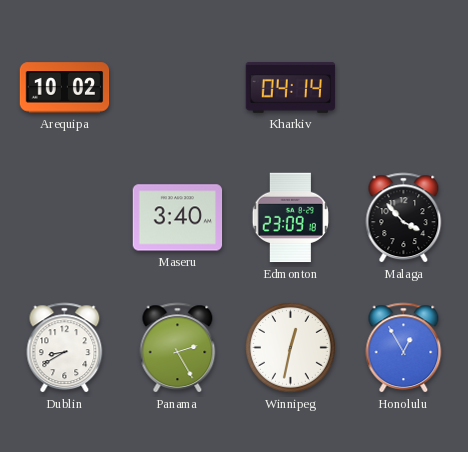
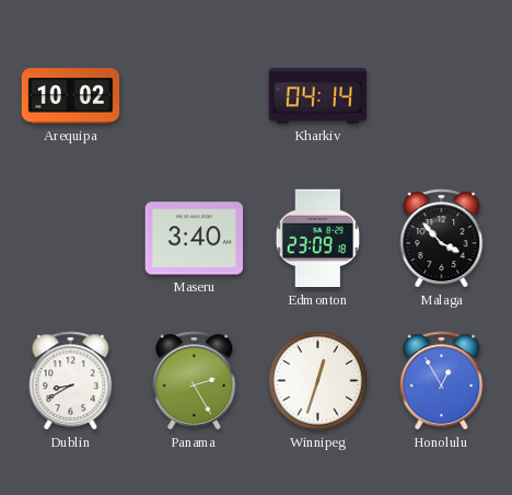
Winnipeg: 12:32 -> 12:33 (318, 381)
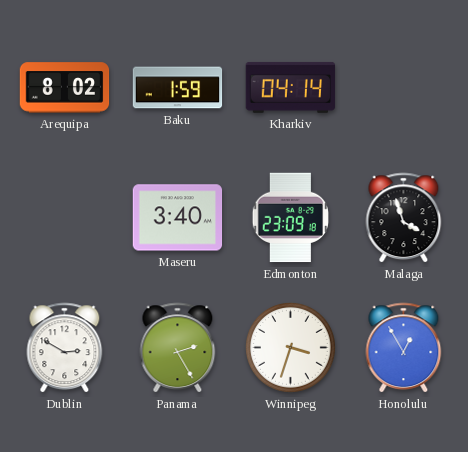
Arequipa: 10:02 -> 8:02 (65, 88)
Baku: none -> 1:59 (178, 88)
Malaga: 3:53 -> 3:57 (404, 218)
Dublin: 8:40 -> 2:50 (65, 348)
Winnipeg: 12:33 -> 3:33 (291, 348)
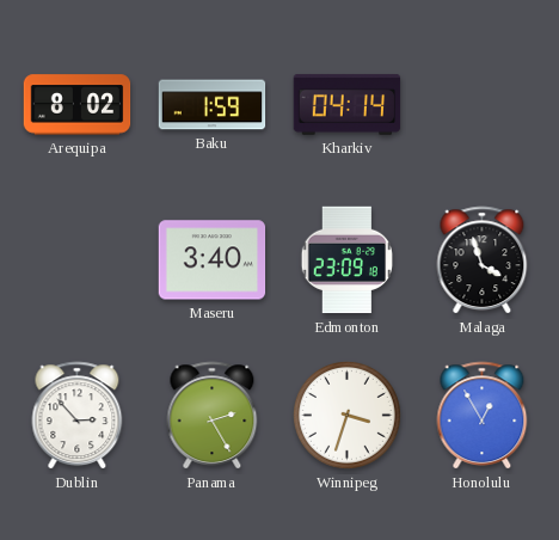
Dublin: 2:50 -> 2:53 (78, 416)
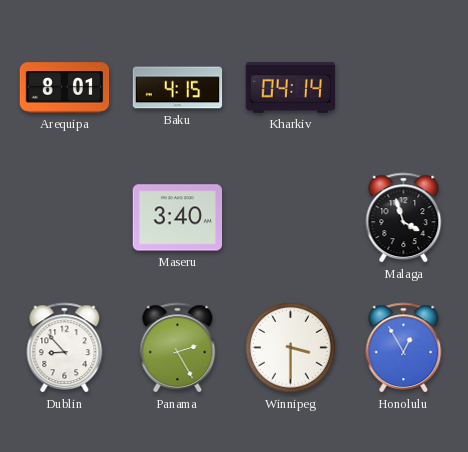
Arequipa: 8:02 -> 8:01 (65, 88)
Baku: 1:59 -> 4:15 (178, 88)
Edmonton: 23:09 -> none (346, 260)
Dublin: 2:53 -> 8:53 (65, 348)
Winnipeg: 3:33 -> 3:30 (291, 348)
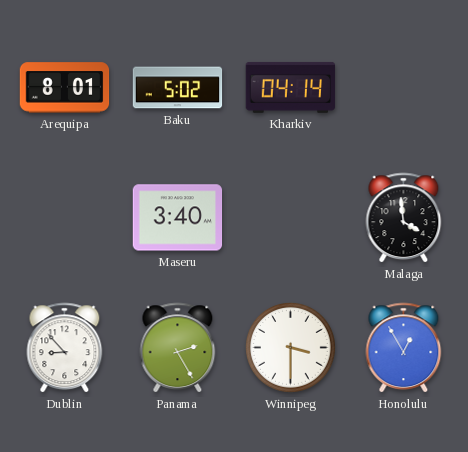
Baku: 4:15 -> 5:02 (178, 88)
Malaga: 3:57 -> 3:59 (404, 218)
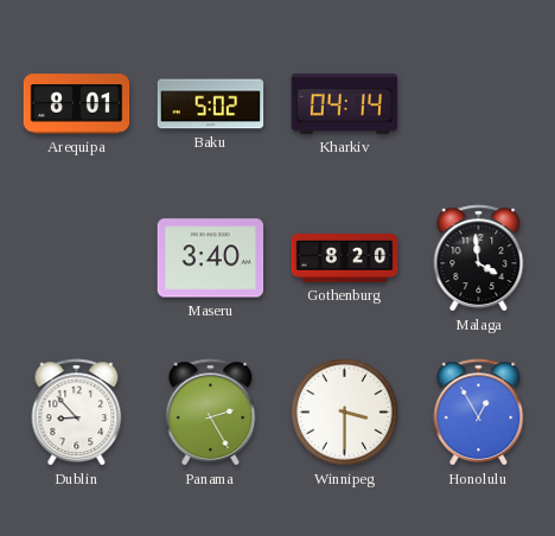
Gothenburg: none -> 8:20 (345, 259)
